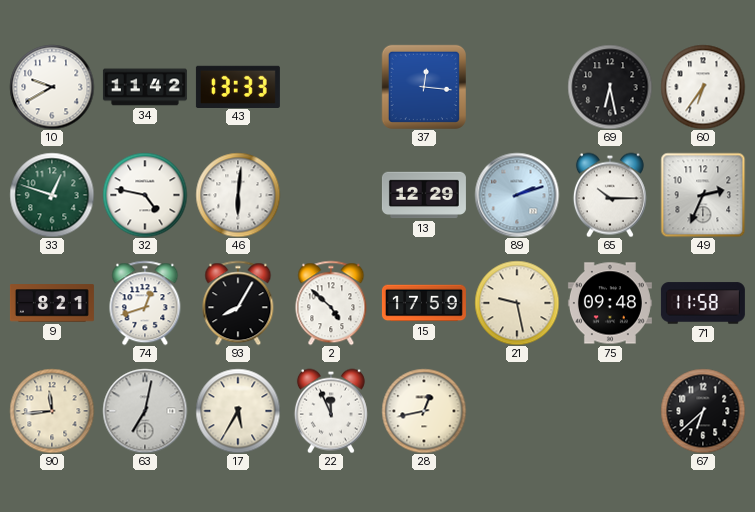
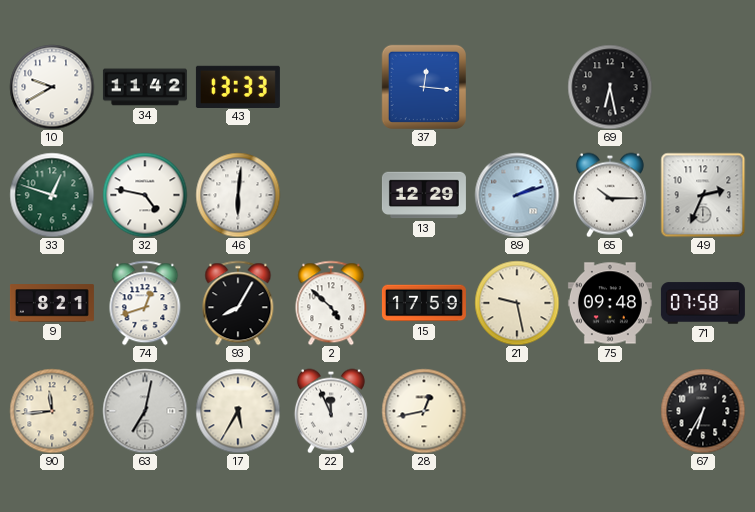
60: 6:36 -> none (703, 87)
71: 11:58 -> 07:58 (703, 303)
67: 6:38 -> 6:35 (703, 411)
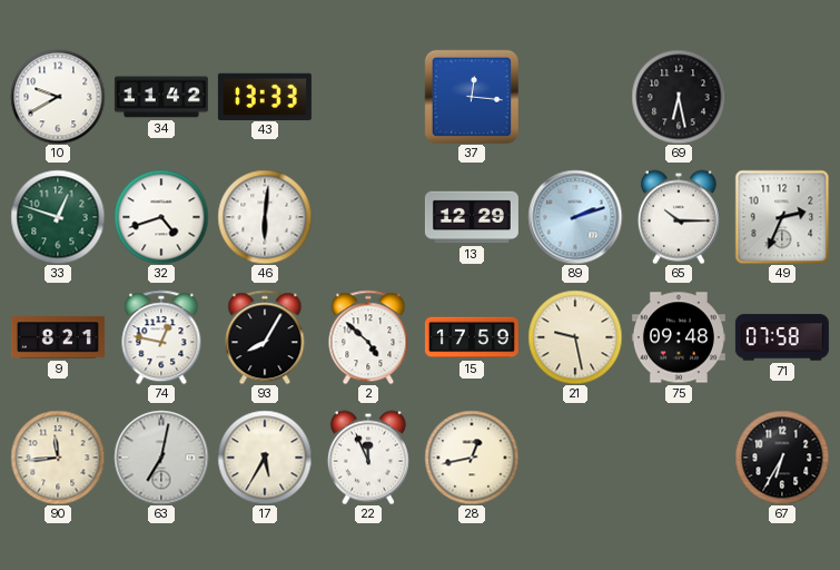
32: 4:47 -> 4:42 (161, 217)
74: 12:42 -> 12:47 (161, 337)
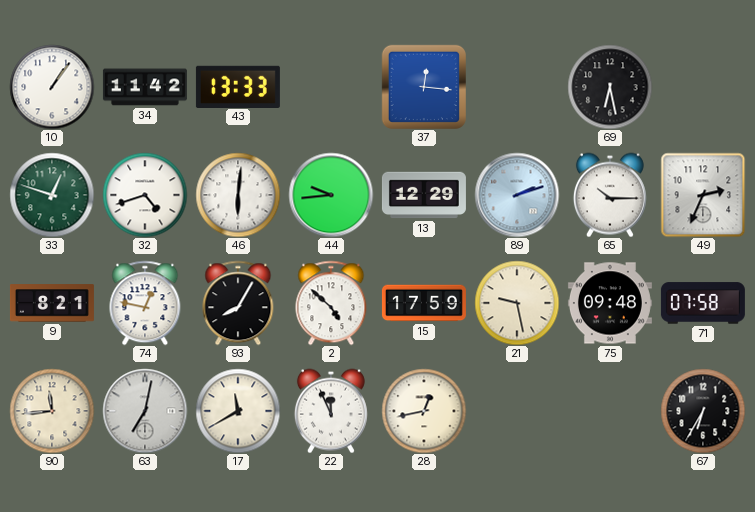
10: 9:40 -> 1:06 (52, 87)
44: none -> 9:44 (331, 195)
17: 5:35 -> 11:40 (238, 411)
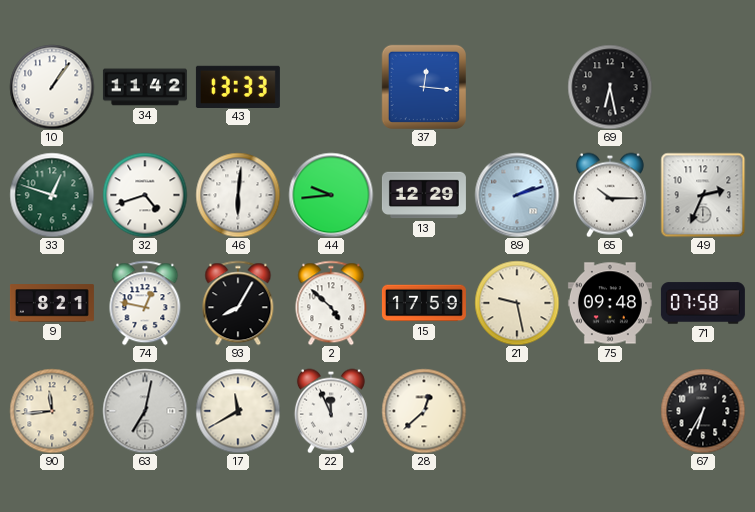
28: 12:43 -> 12:38 (424, 411)
